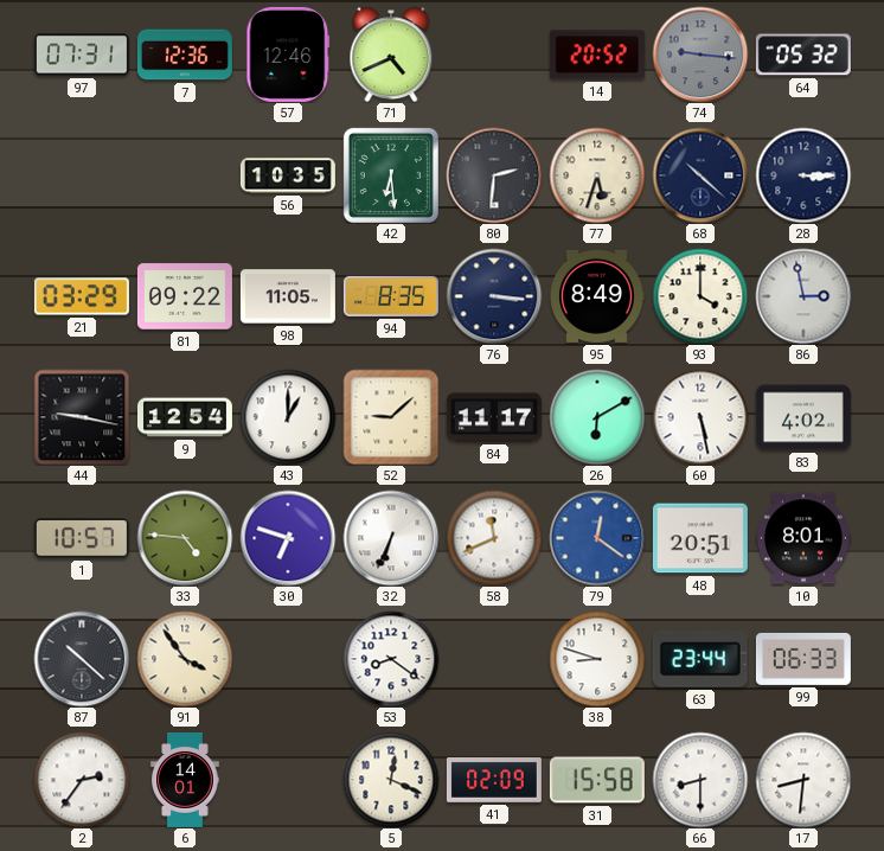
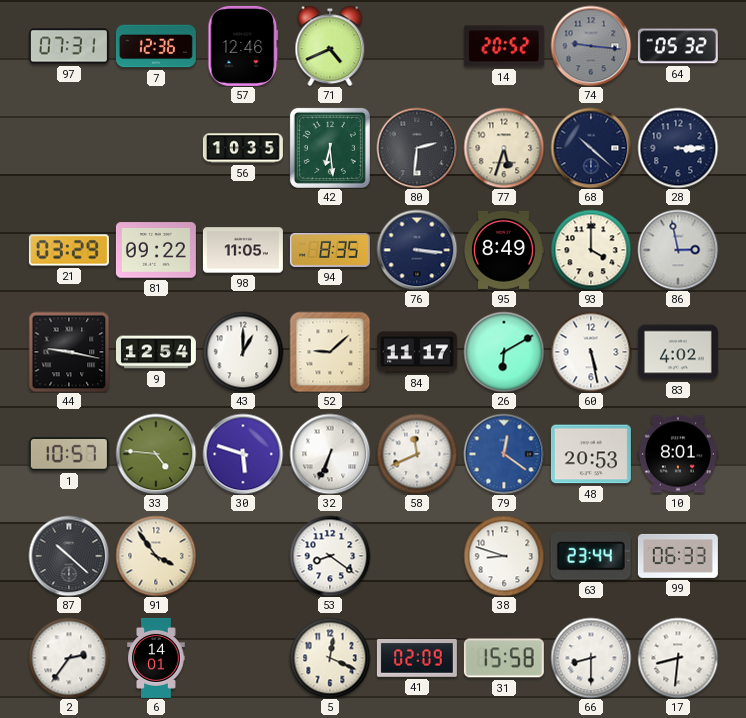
30: 6:48 -> 5:48 (243, 454)
48: 20:51 -> 20:53 (591, 454)
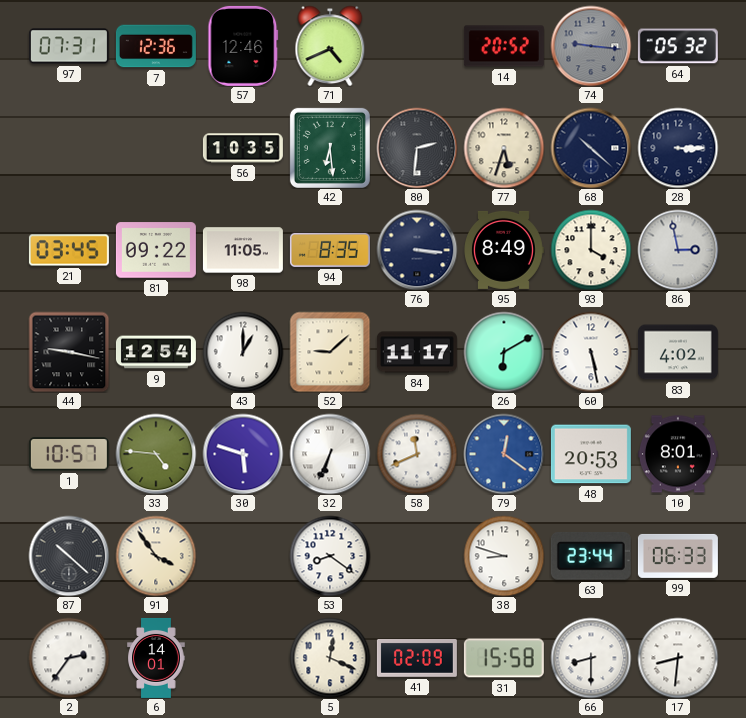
21: 03:29 -> 03:45 (69, 250)
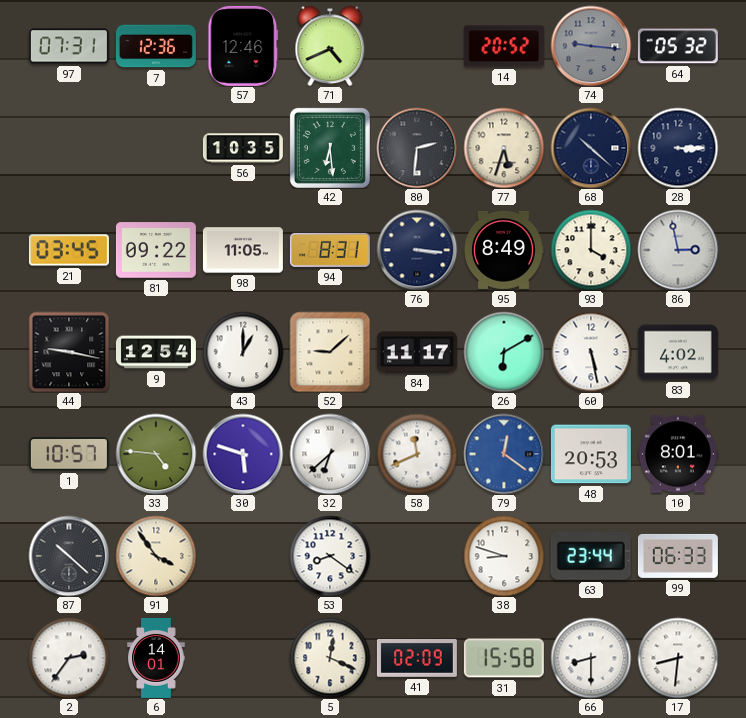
94: 8:35 -> 8:31 (330, 250)
32: 6:34 -> 6:38 (330, 454)
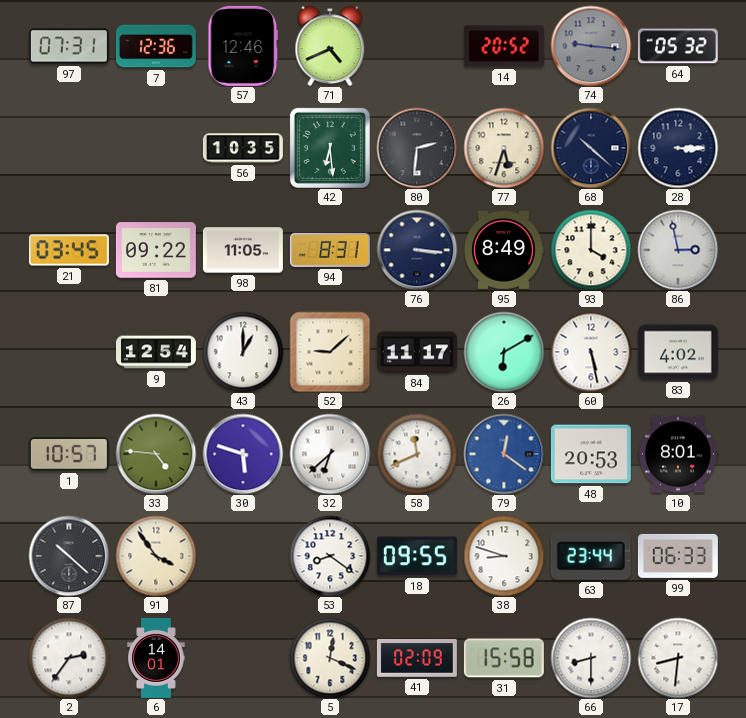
44: 9:17 -> none (69, 352)
18: none -> 09:55 (417, 556)
